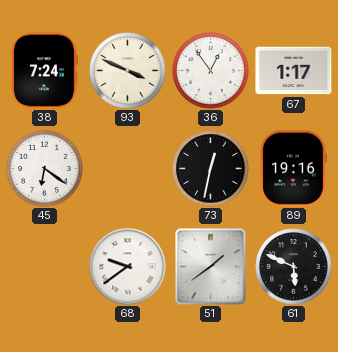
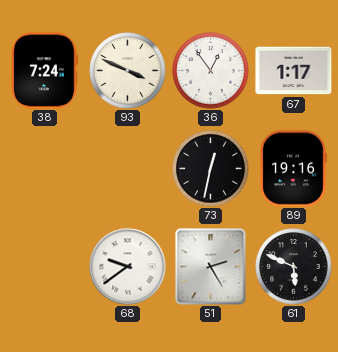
45: 6:21 -> none (45, 169)
51: 1:39 -> 2:25 (211, 267)
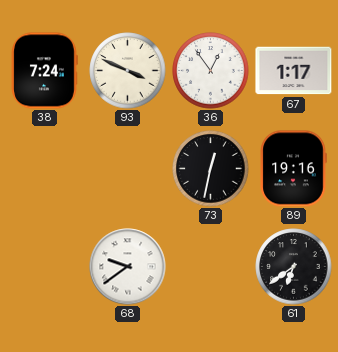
51: 2:25 -> none (211, 267)
61: 5:49 -> 6:39 (294, 267)
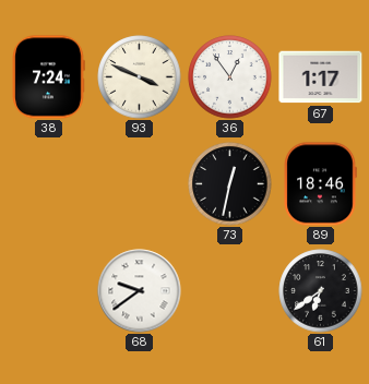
89: 19:16 -> 18:46 (320, 184)
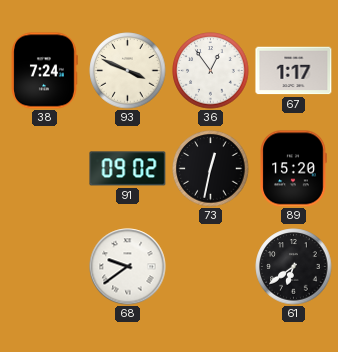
91: none -> 09:02 (128, 169)
89: 18:46 -> 15:20 (293, 169)
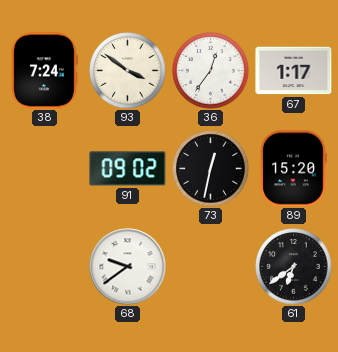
93: 3:49 -> 3:51 (128, 71)
36: 12:54 -> 12:36 (211, 71)
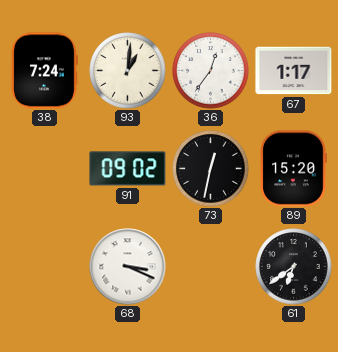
93: 3:51 -> 1:01 (128, 71)
68: 9:39 -> 3:19 (128, 267)
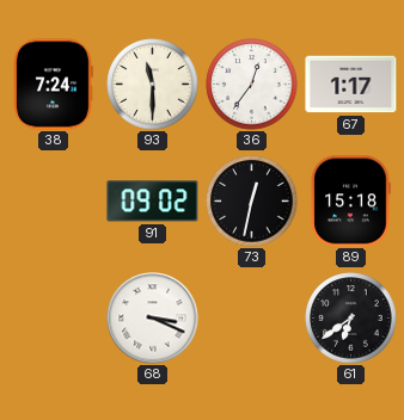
93: 1:01 -> 11:30 (153, 85)
89: 15:20 -> 15:18 (350, 202)
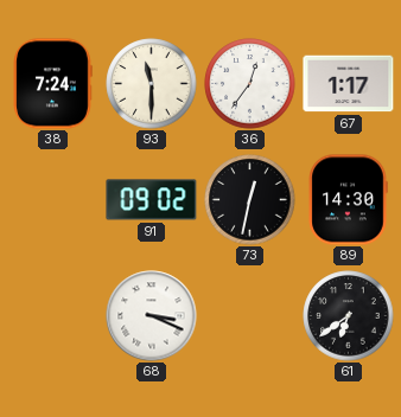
89: 15:18 -> 14:30 (348, 200)
